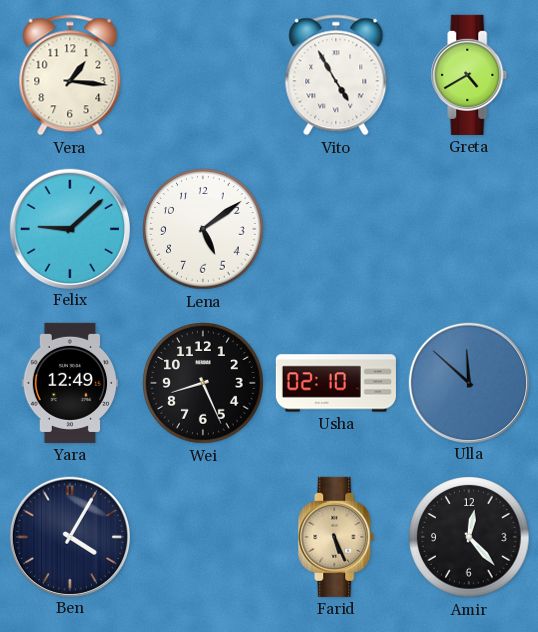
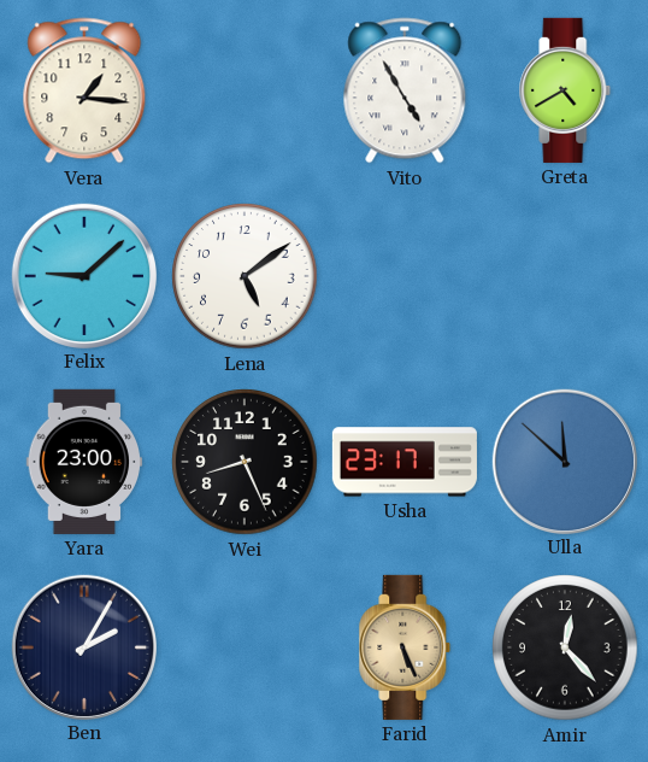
Yara: 12:49 -> 23:00 (84, 462)
Usha: 02:10 -> 23:17 (405, 462)
Ben: 4:05 -> 2:05 (83, 646)
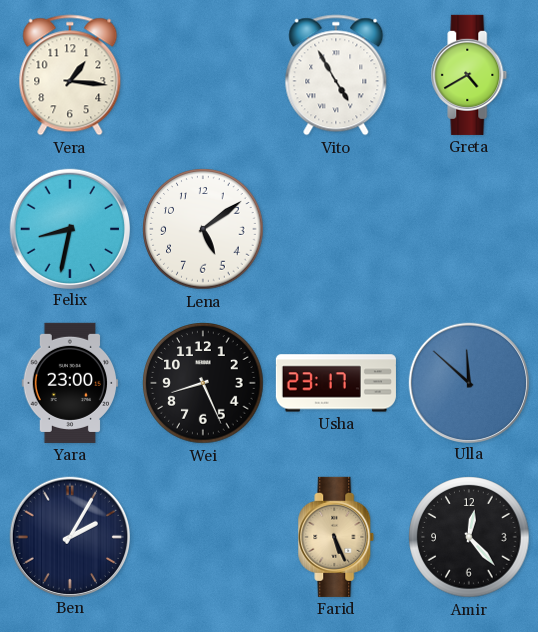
Felix: 9:08 -> 8:32 (69, 228)
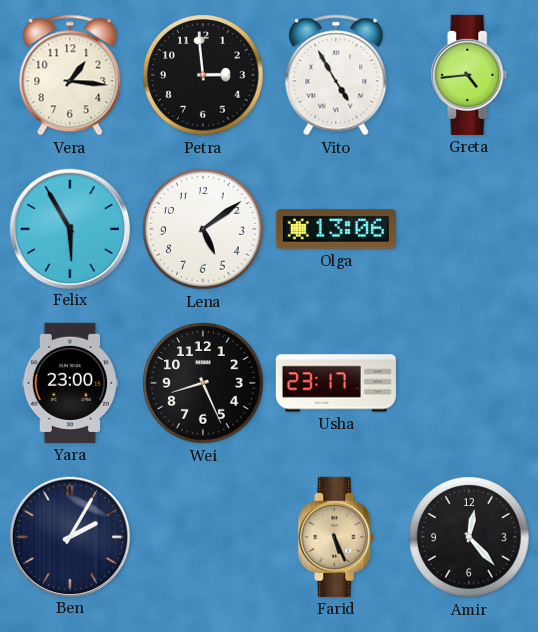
Petra: none -> 2:59 (203, 75)
Greta: 4:40 -> 4:44 (469, 75)
Felix: 8:32 -> 5:55 (69, 228)
Olga: none -> 13:06 (336, 229)
Ulla: 11:52 -> none (468, 382)
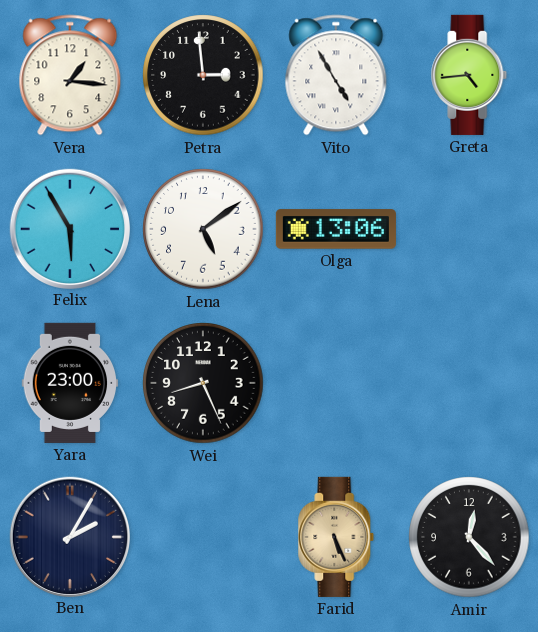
Usha: 23:17 -> none (336, 383)
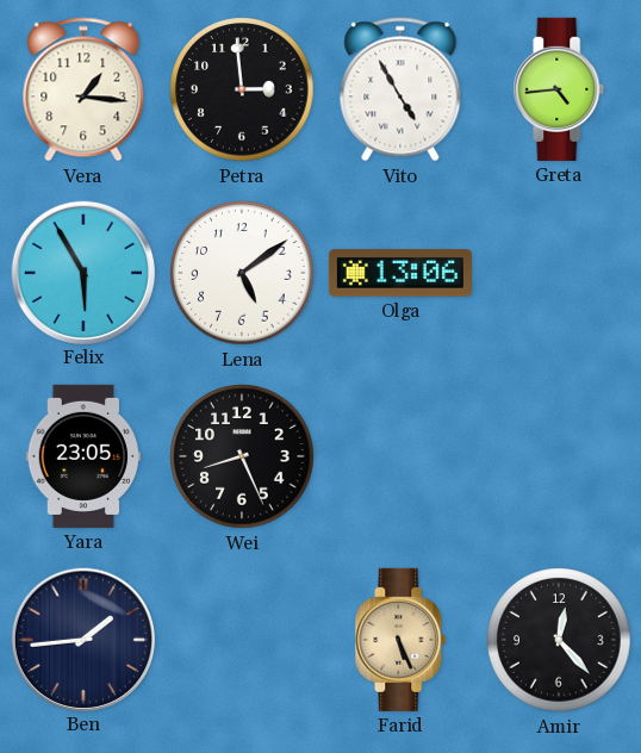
Yara: 23:00 -> 23:05 (83, 456)
Ben: 2:05 -> 1:44 (82, 639)
